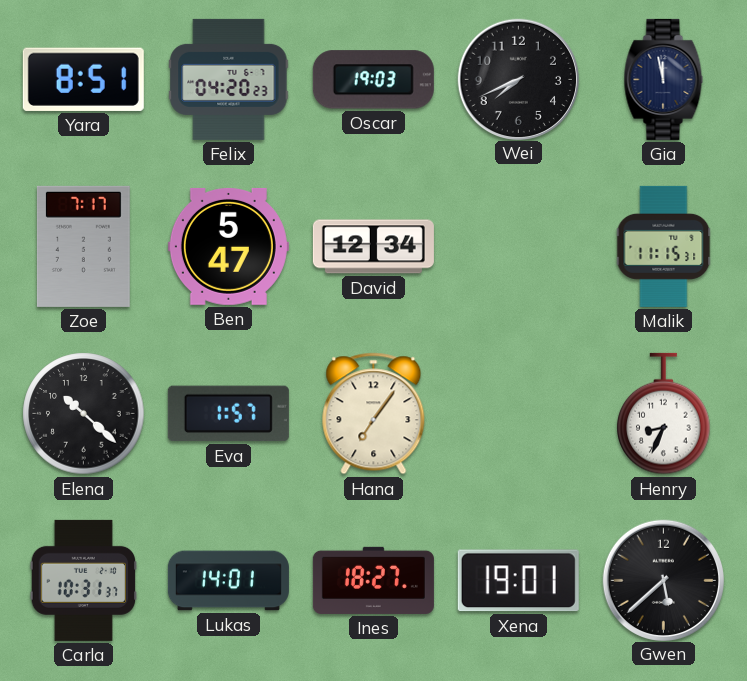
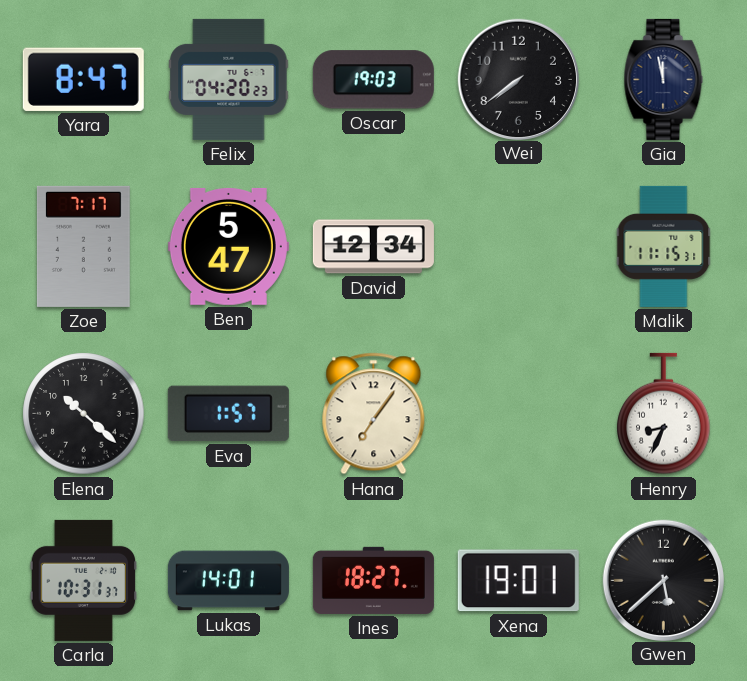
Yara: 8:51 -> 8:47 (83, 79)
Wei: 7:41 -> 7:39 (518, 79)
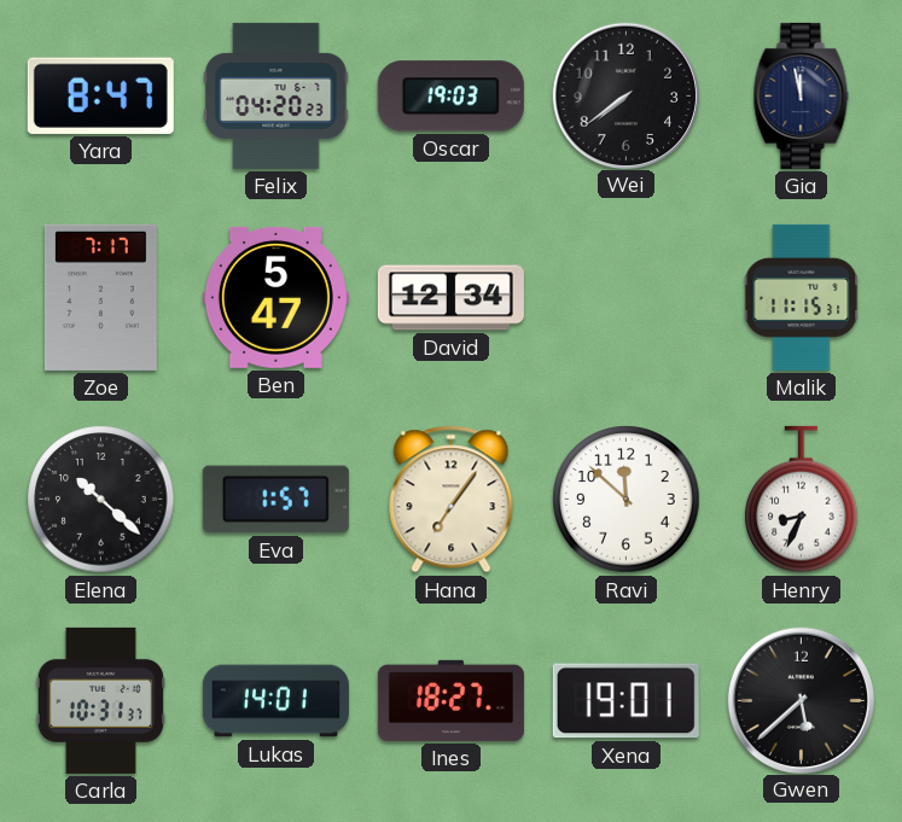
Ravi: none -> 11:52 (627, 500)
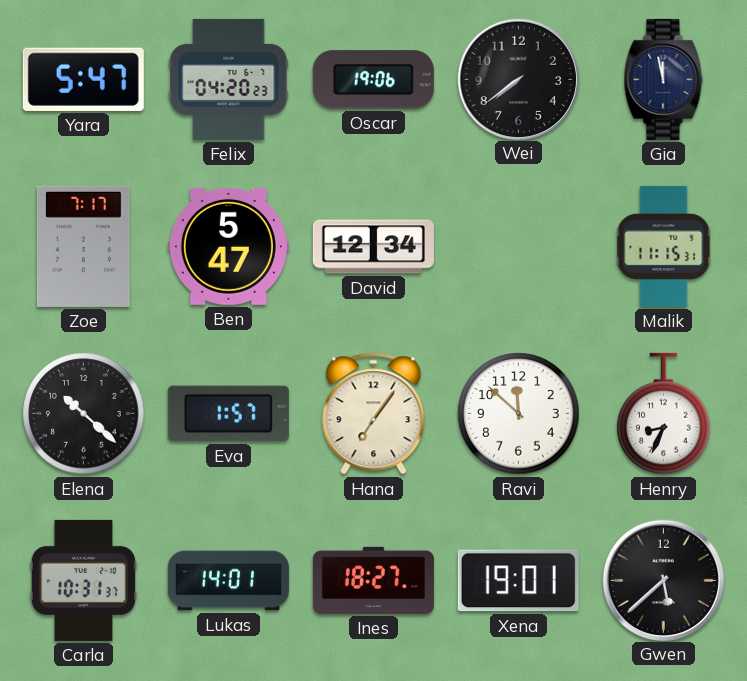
Yara: 8:47 -> 5:47 (83, 79)
Oscar: 19:03 -> 19:06 (373, 80)
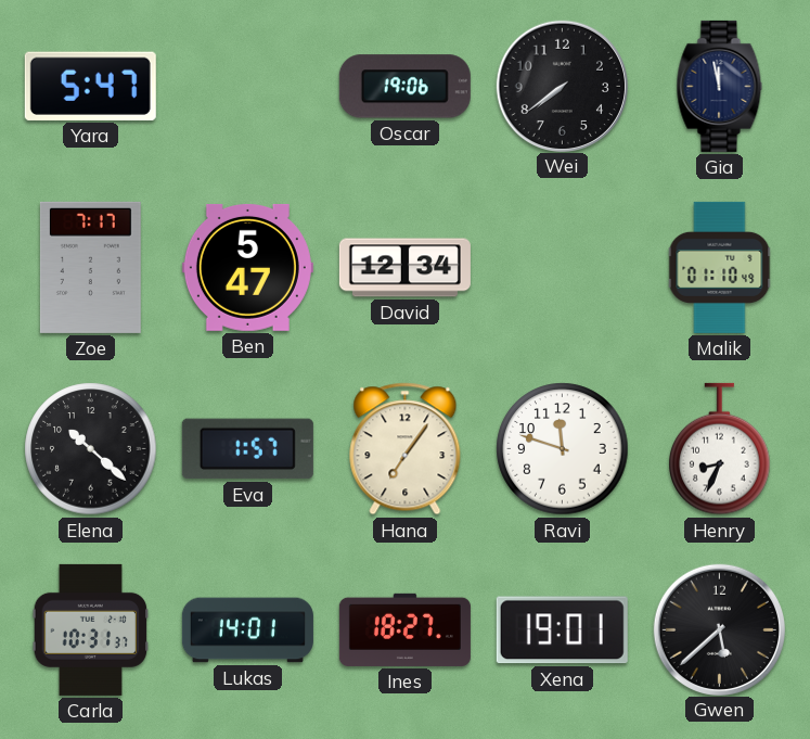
Felix: 04:20 -> none (229, 79)
Malik: 11:15 -> 01:10 (720, 267)
Ravi: 11:52 -> 11:48 (563, 449)
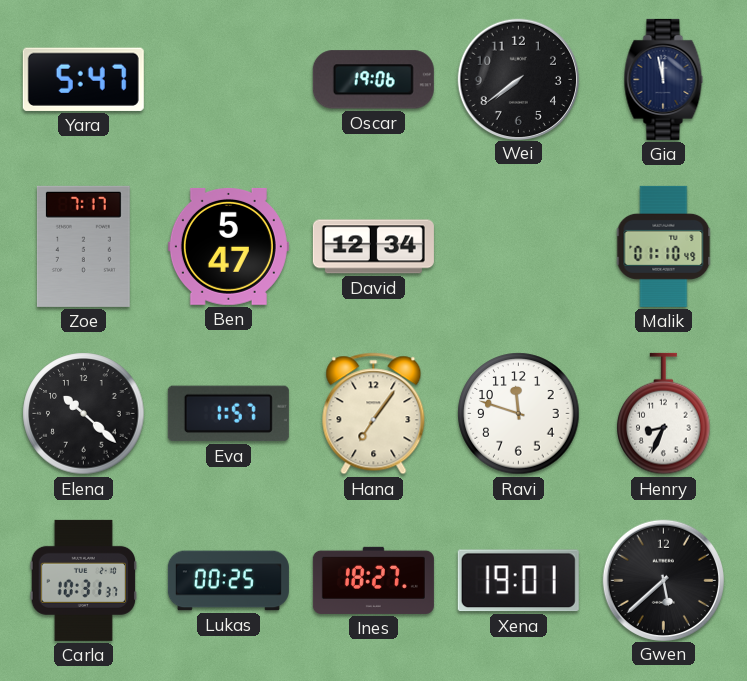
Lukas: 14:01 -> 00:25 (228, 581)
